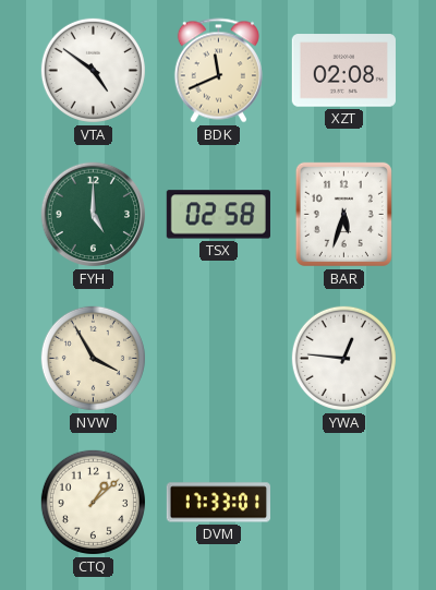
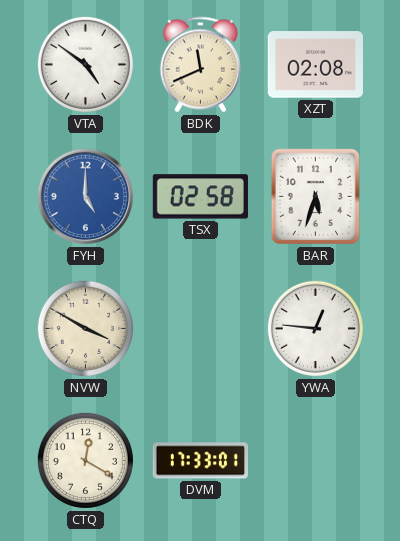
FYH dial: green -> blue (86, 197)
NVW: 3:55 -> 3:50 (85, 328)
CTQ: 1:08 -> 12:20 (85, 460)
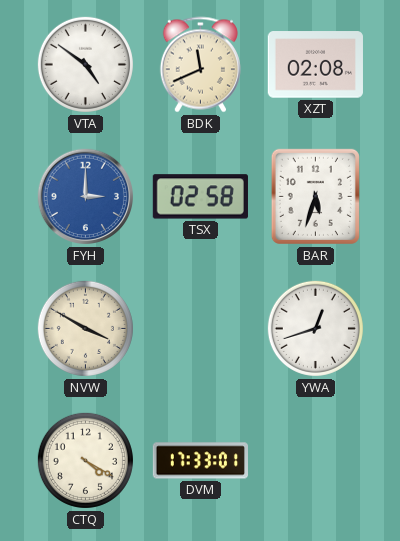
FYH: 5:00 -> 3:00 (86, 197)
YWA: 12:46 -> 12:42 (315, 328)
CTQ: 12:20 -> 4:20 (85, 460)
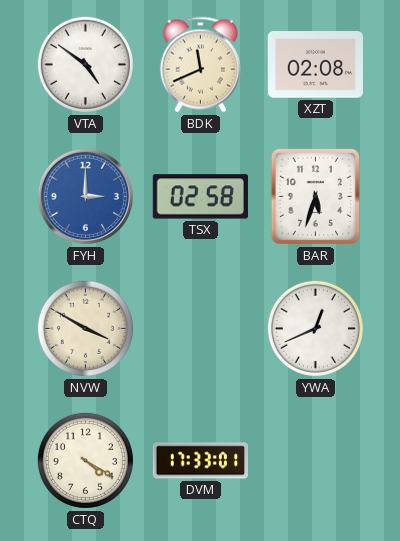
YWA: 12:42 -> 12:41 (315, 328)
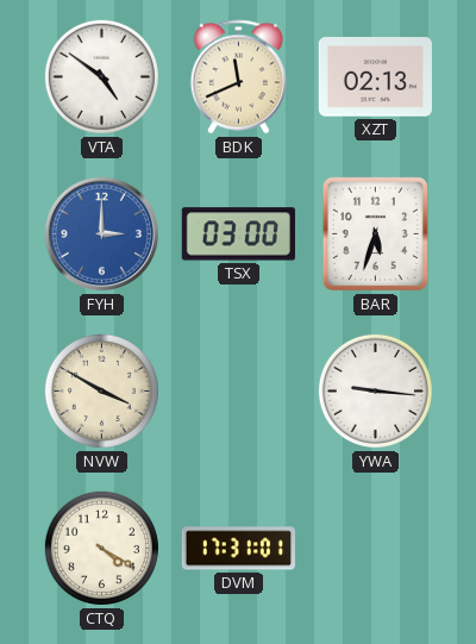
XZT: 02:08 -> 02:13 (375, 77)
TSX: 02:58 -> 03:00 (238, 235)
YWA: 12:41 -> 9:16 (375, 390)
DVM: 17:33 -> 17:31 (238, 549)
